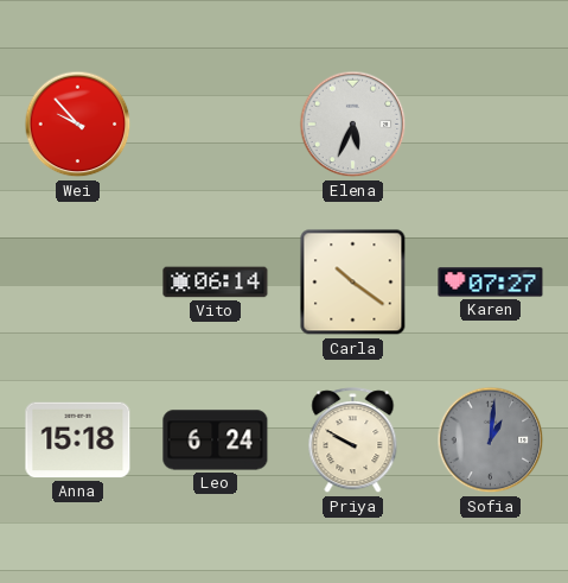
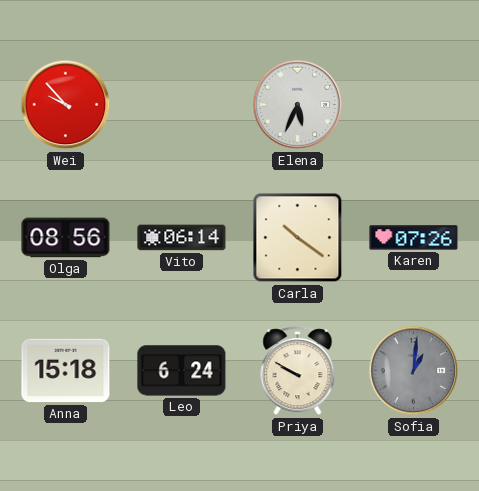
Olga: none -> 08:56 (66, 238)
Karen: 07:27 -> 07:26 (414, 238)
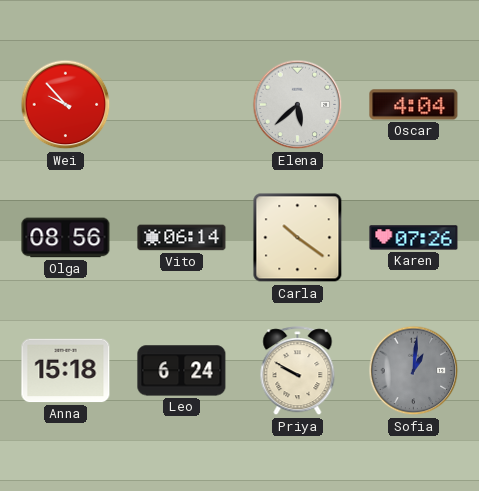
Elena: 5:34 -> 5:38 (298, 105)
Oscar: none -> 4:04 (414, 105)
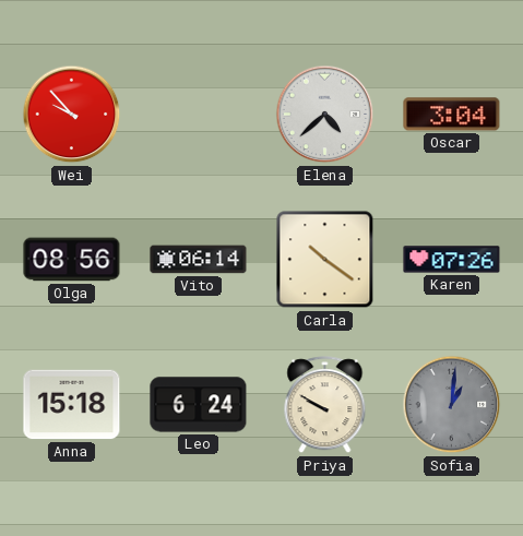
Elena: 5:38 -> 4:38 (325, 115)
Oscar: 4:04 -> 3:04 (452, 115)
